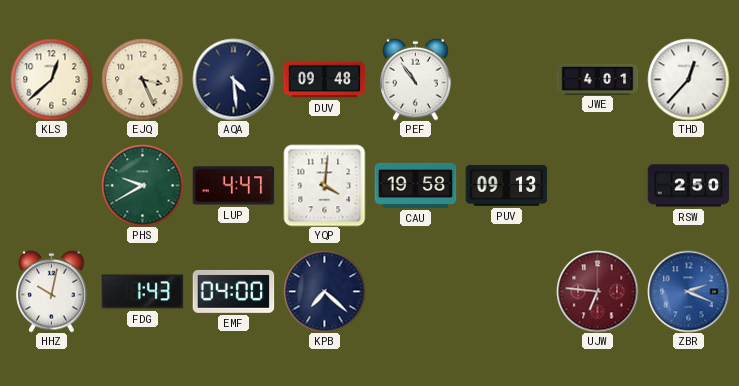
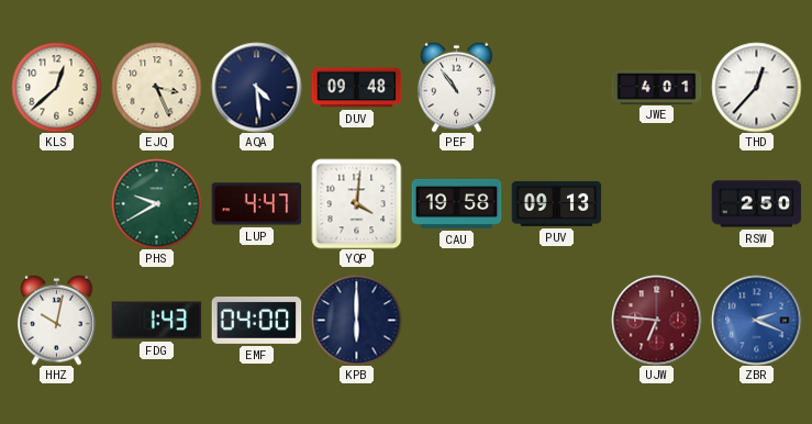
KPB: 7:22 -> 6:00 (356, 320)
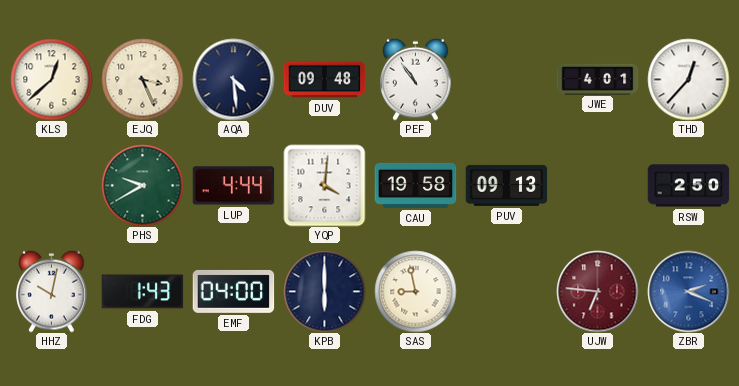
LUP: 4:47 -> 4:44 (233, 186)
SAS: none -> 8:58 (415, 291)
